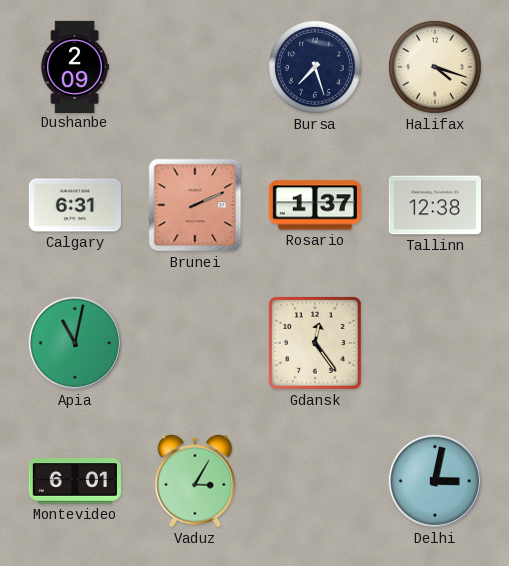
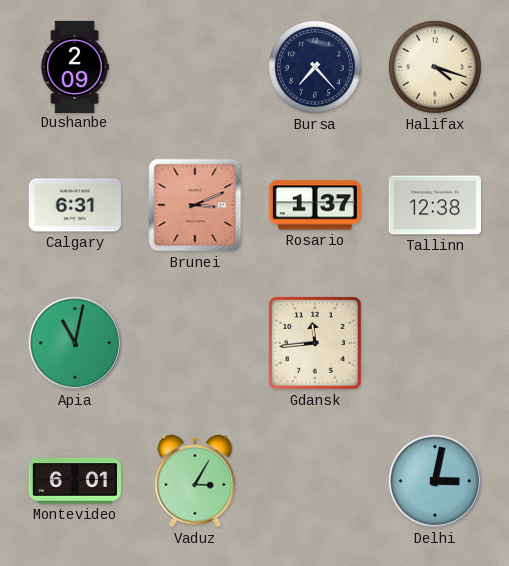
Bursa: 7:27 -> 7:23 (315, 67)
Brunei: 2:11 -> 3:11 (195, 205)
Gdansk: 12:24 -> 11:44 (315, 343)
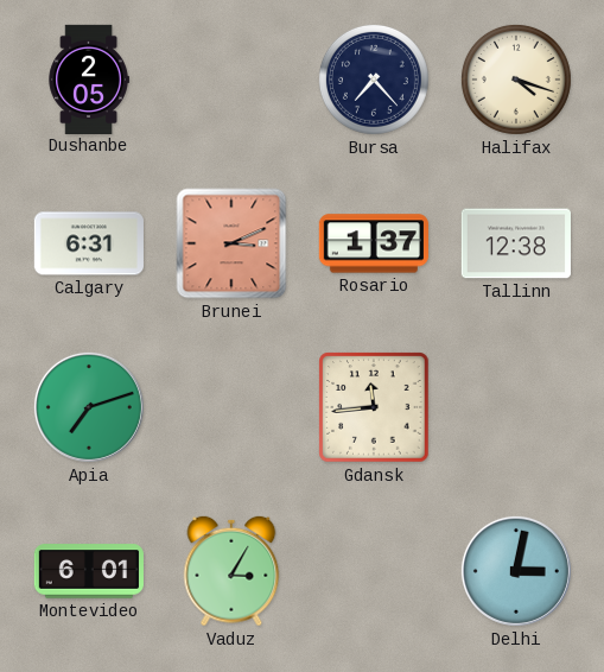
Dushanbe: 2:09 -> 2:05 (89, 78)
Apia: 11:02 -> 7:12 (89, 407)
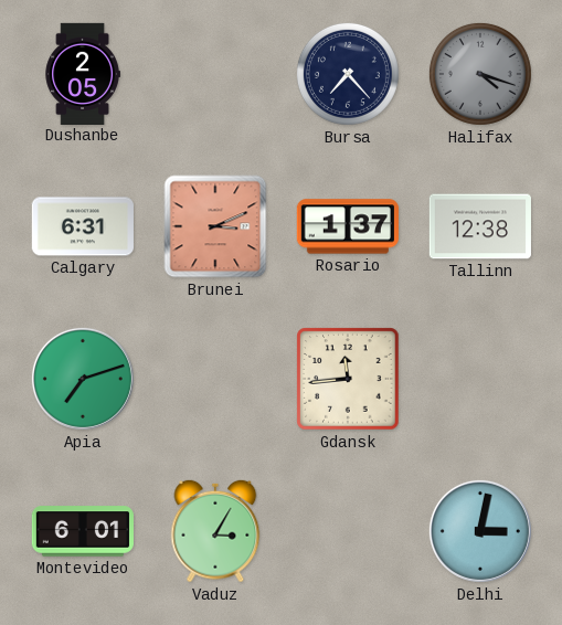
Halifax dial: cream -> grey (480, 74)
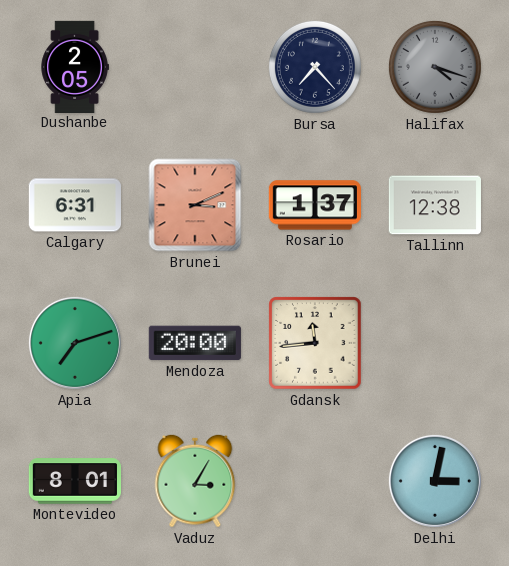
Mendoza: none -> 20:00 (195, 343)
Montevideo: 6:01 -> 8:01 (75, 481)
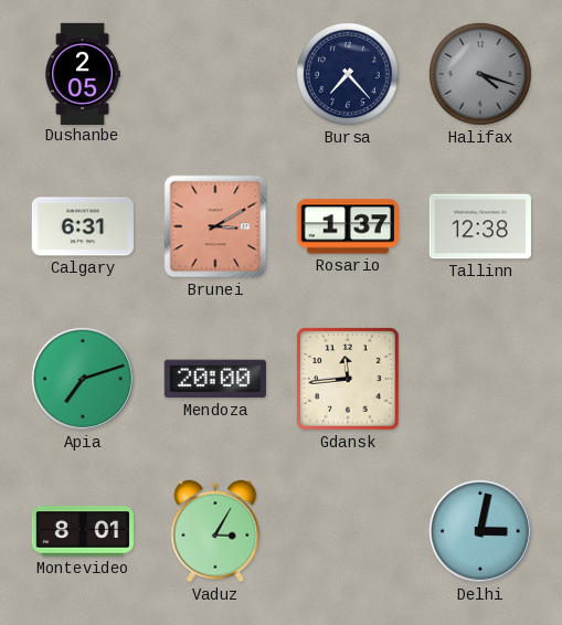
Brunei: 3:11 -> 3:10 (215, 226)
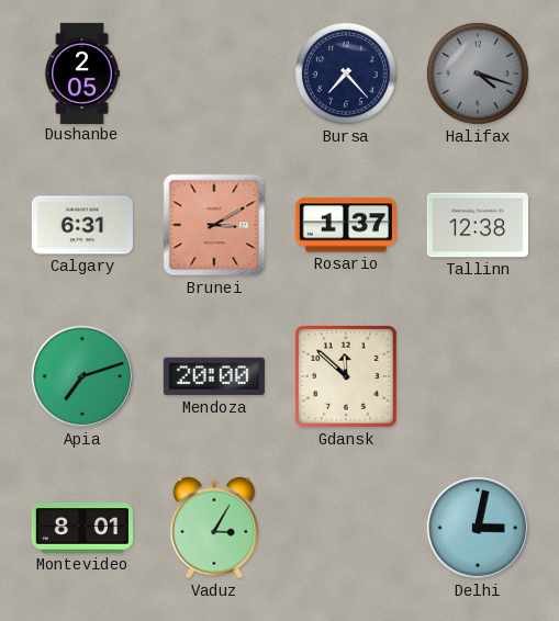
Gdansk: 11:44 -> 11:52 (346, 376)
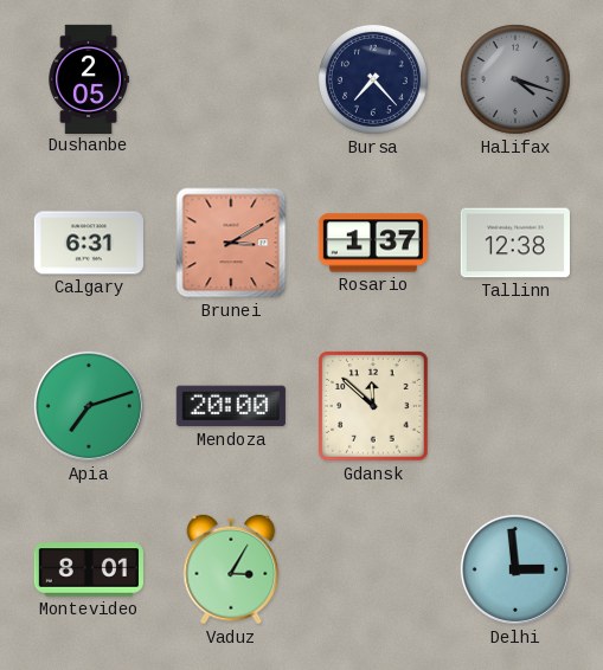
Delhi: 3:02 -> 2:59 (515, 569)
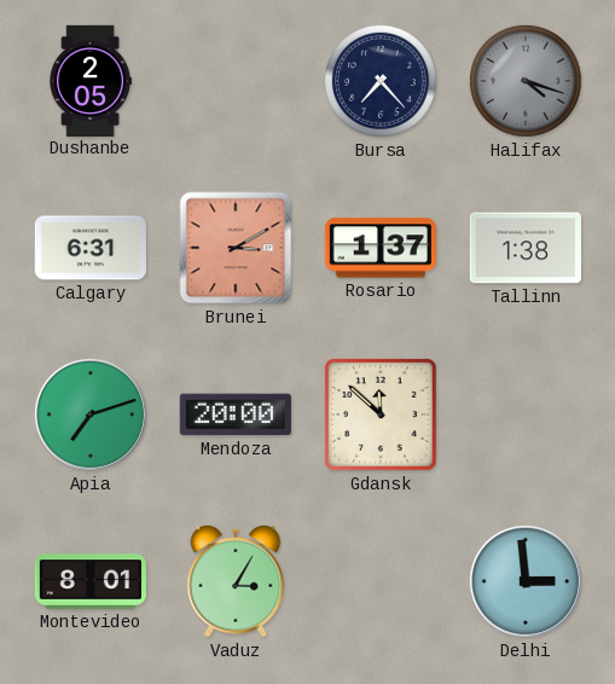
Tallinn: 12:38 -> 1:38 (526, 248)
